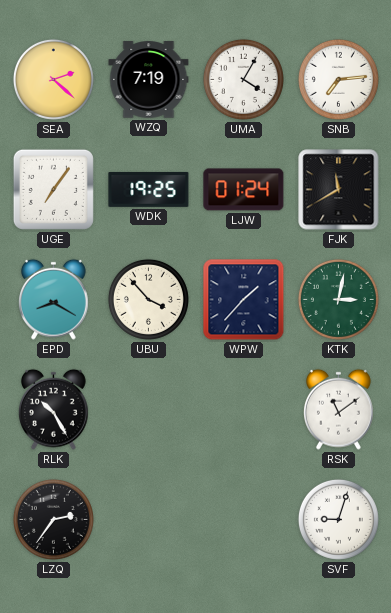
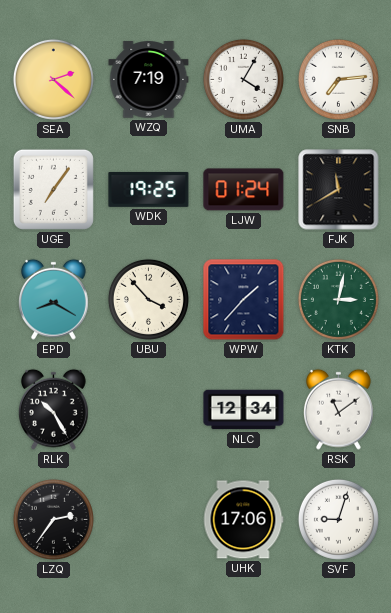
NLC: none -> 12:34 (244, 410)
UHK: none -> 17:06 (243, 520)
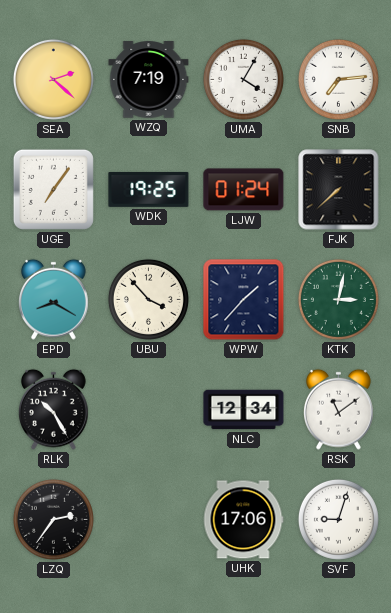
FJK: 11:40 -> 7:38 (339, 190)
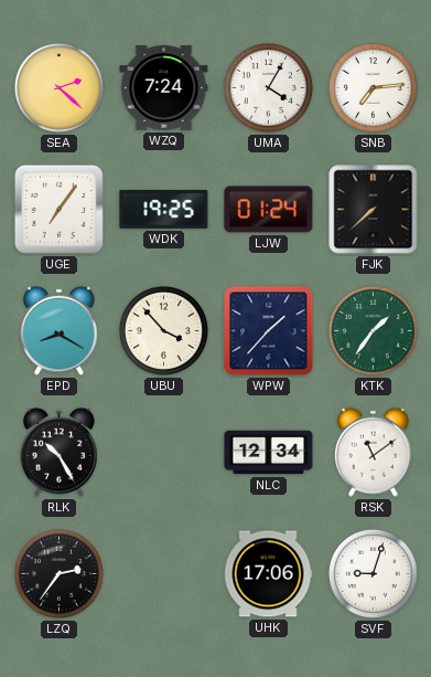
WZQ: 7:19 -> 7:24 (164, 88)
KTK: 3:02 -> 1:36 (373, 330)
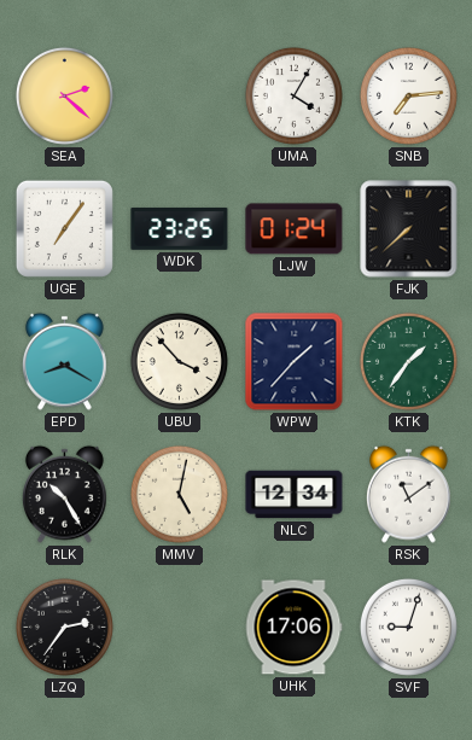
WZQ: 7:24 -> none (164, 88)
WDK: 19:25 -> 23:25 (180, 228)
MMV: none -> 5:02 (179, 494)
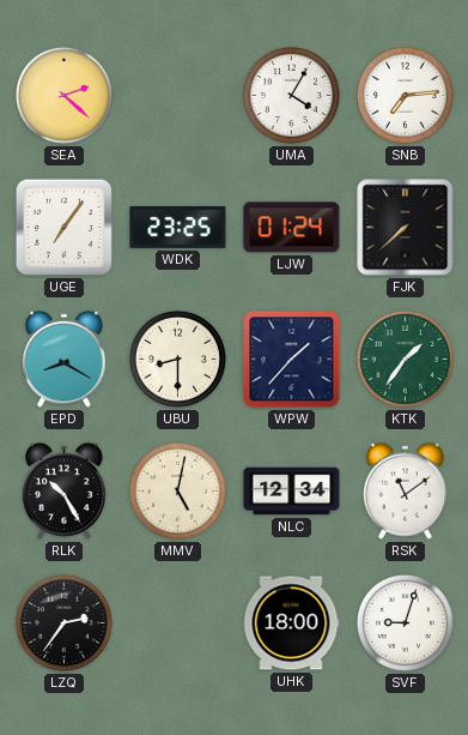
UBU: 3:53 -> 8:30 (177, 359)
UHK: 17:06 -> 18:00 (291, 623)
